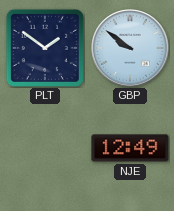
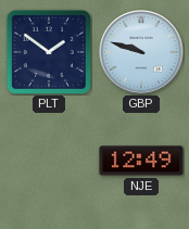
GBP: 9:51 -> 9:48 (141, 52)
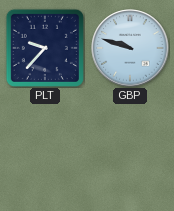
PLT: 1:51 -> 9:37 (45, 48)
NJE: 12:49 -> none (141, 161)
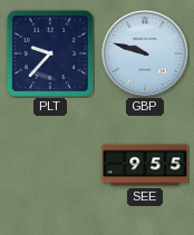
SEE: none -> 9:55 (145, 165)
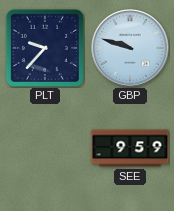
SEE: 9:55 -> 9:59 (130, 148)
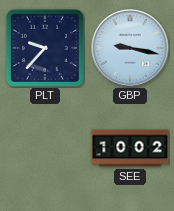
GBP: 9:48 -> 9:17 (130, 48)
SEE: 9:59 -> 10:02 (130, 148)
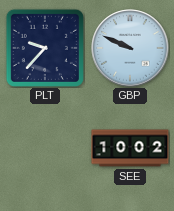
GBP: 9:17 -> 9:49 (130, 48)
